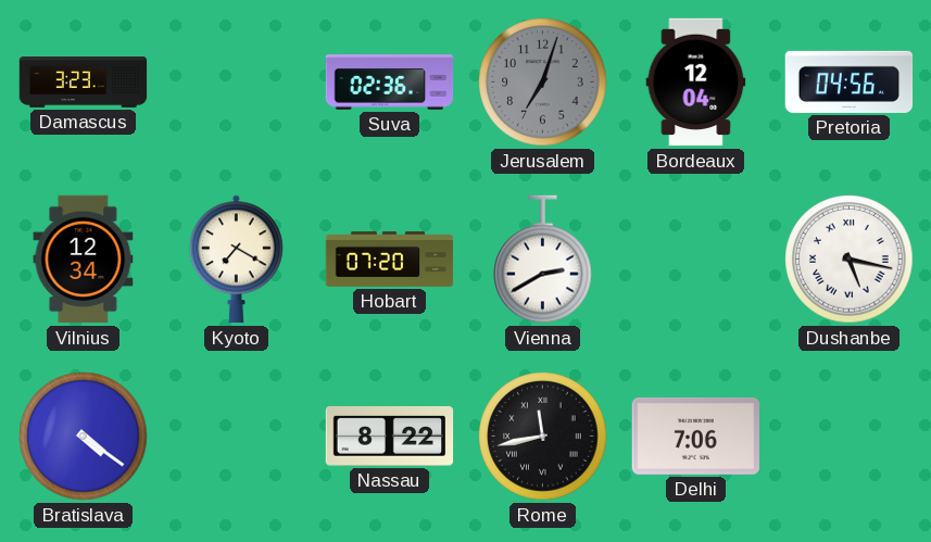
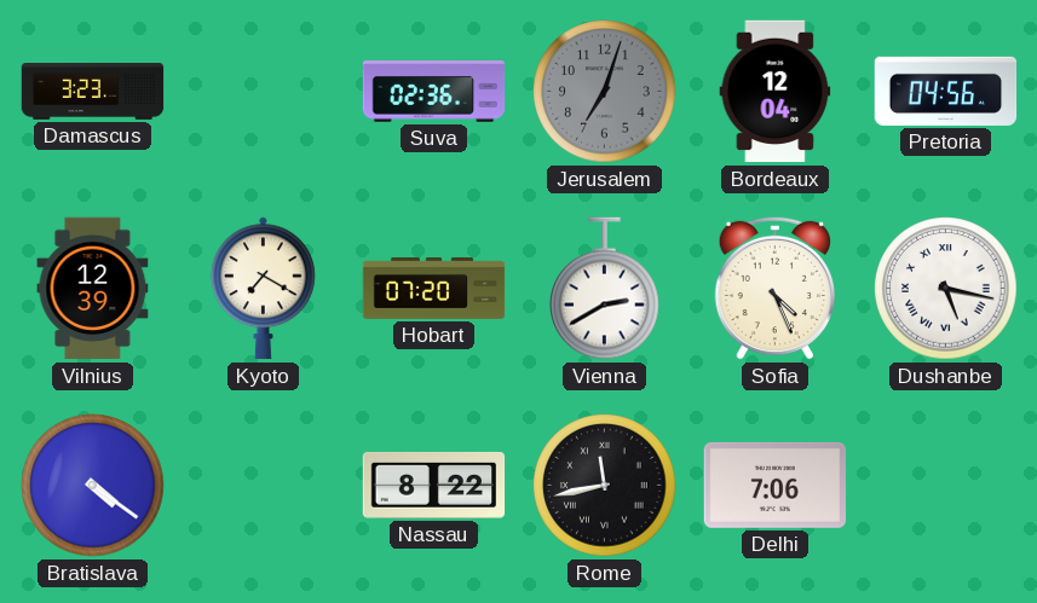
Vilnius: 12:34 -> 12:39 (93, 289)
Sofia: none -> 4:26 (774, 288)
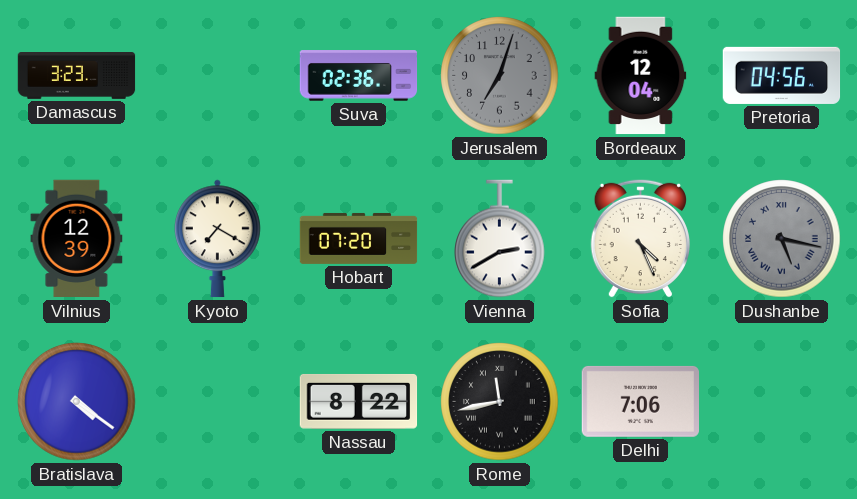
Dushanbe dial: white -> grey (782, 239)
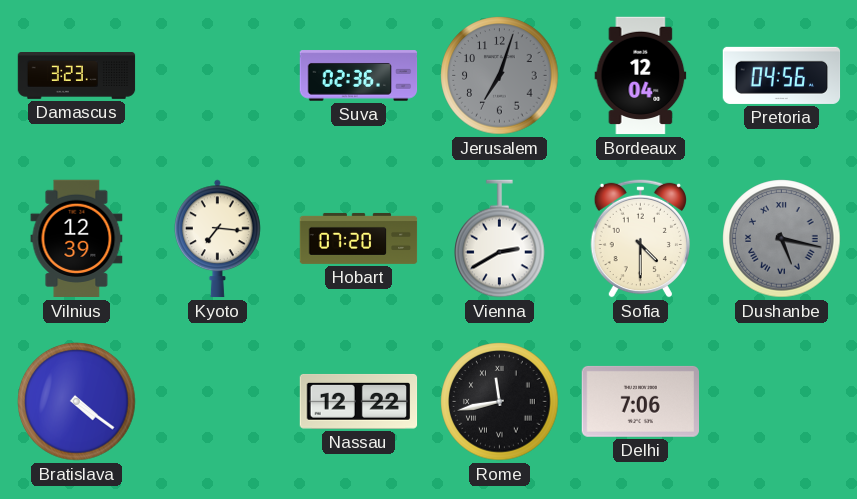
Kyoto: 7:20 -> 7:16 (218, 239)
Sofia: 4:26 -> 4:30 (640, 238)
Nassau: 8:22 -> 12:22 (359, 401)
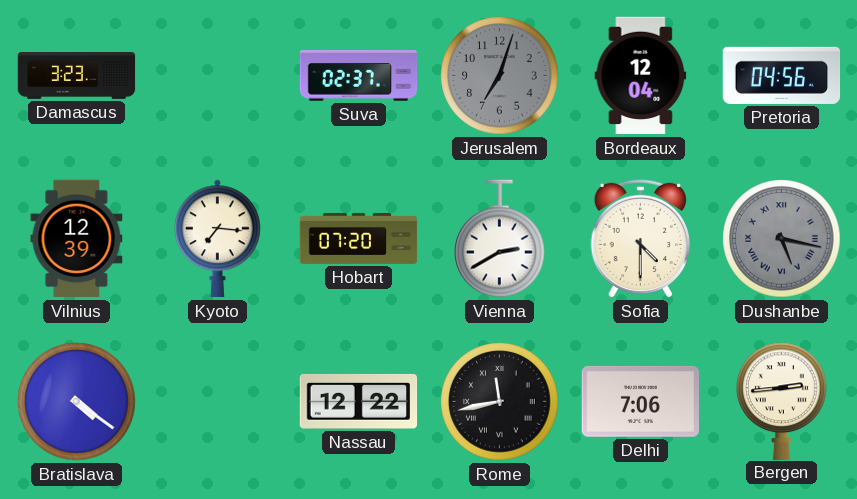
Suva: 02:36 -> 02:37 (359, 76)
Bergen: none -> 2:44 (782, 401)
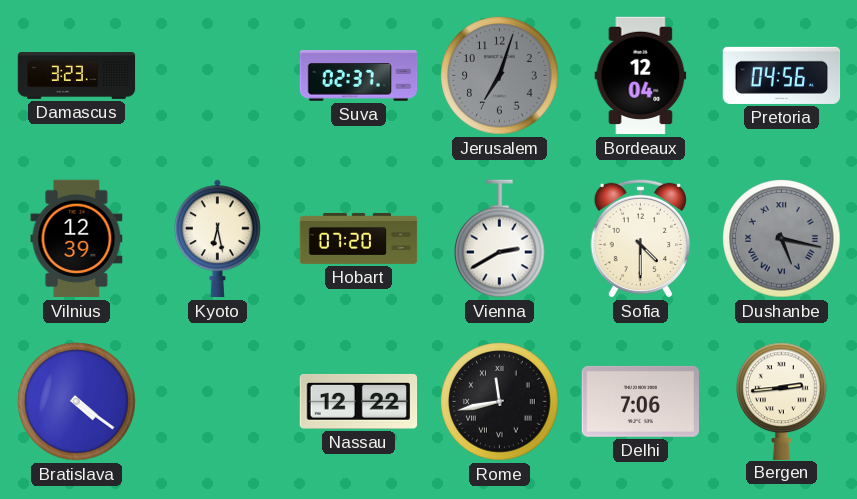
Kyoto: 7:16 -> 6:28 (218, 239)
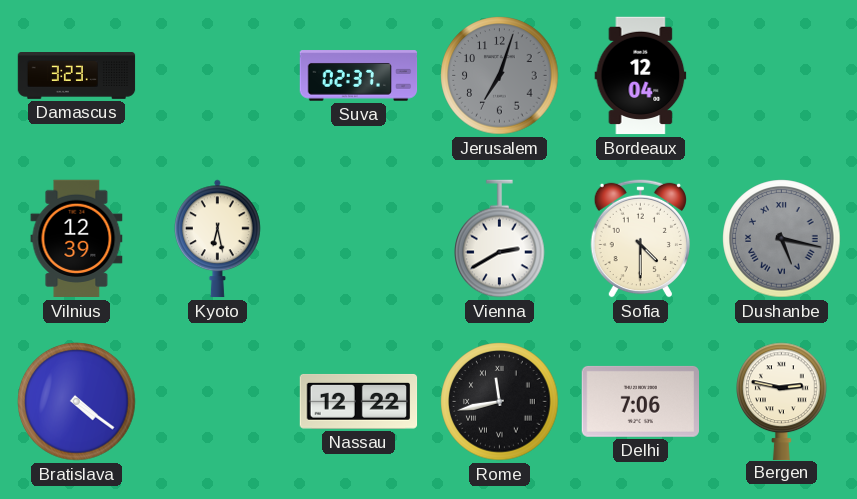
Pretoria: 04:56 -> none (782, 75)
Hobart: 07:20 -> none (359, 238)
Bergen: 2:44 -> 2:47 (782, 401)
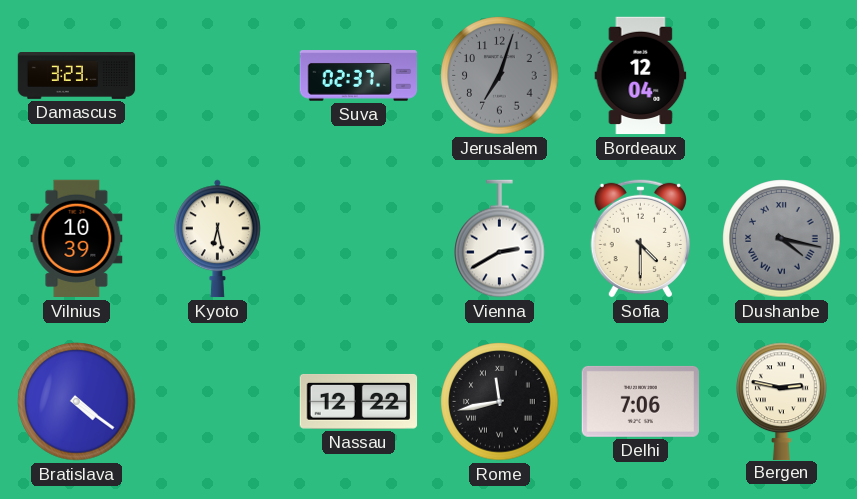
Vilnius: 12:39 -> 10:39 (77, 239)
Dushanbe: 5:17 -> 4:17 (782, 239)
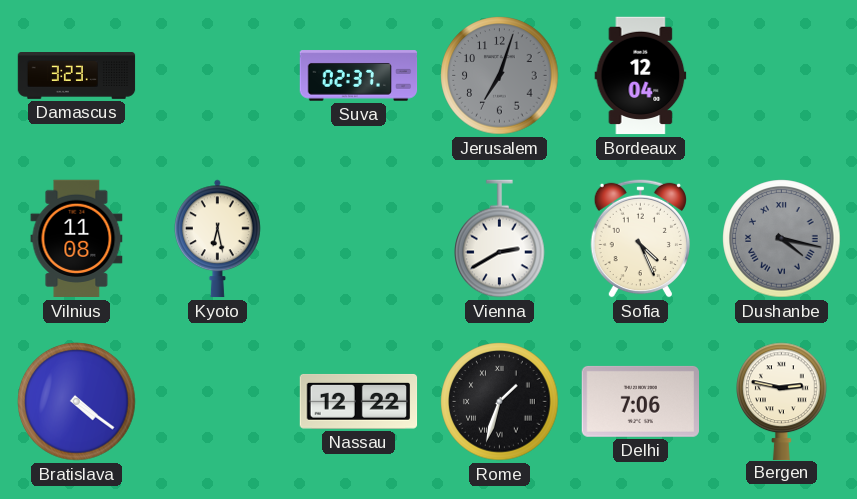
Vilnius: 10:39 -> 11:08 (77, 239)
Sofia: 4:30 -> 4:26 (640, 238)
Rome: 11:43 -> 1:33 (500, 402)
